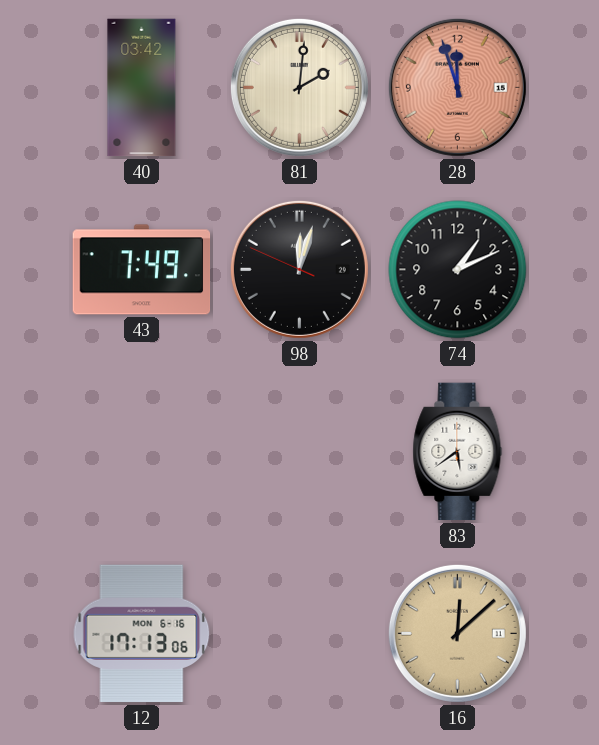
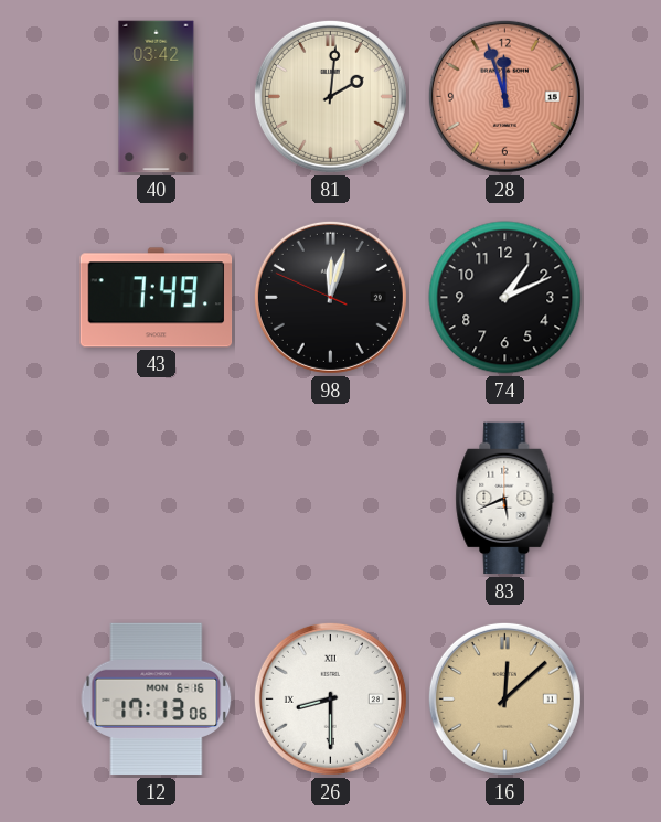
83: 5:39 -> 5:41 (505, 499)
26: none -> 8:30 (330, 698)
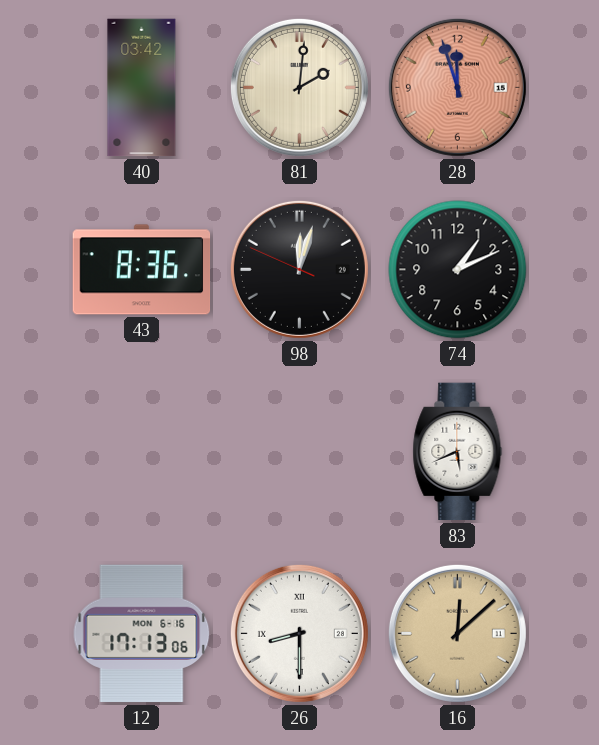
43: 7:49 -> 8:36 (142, 270)
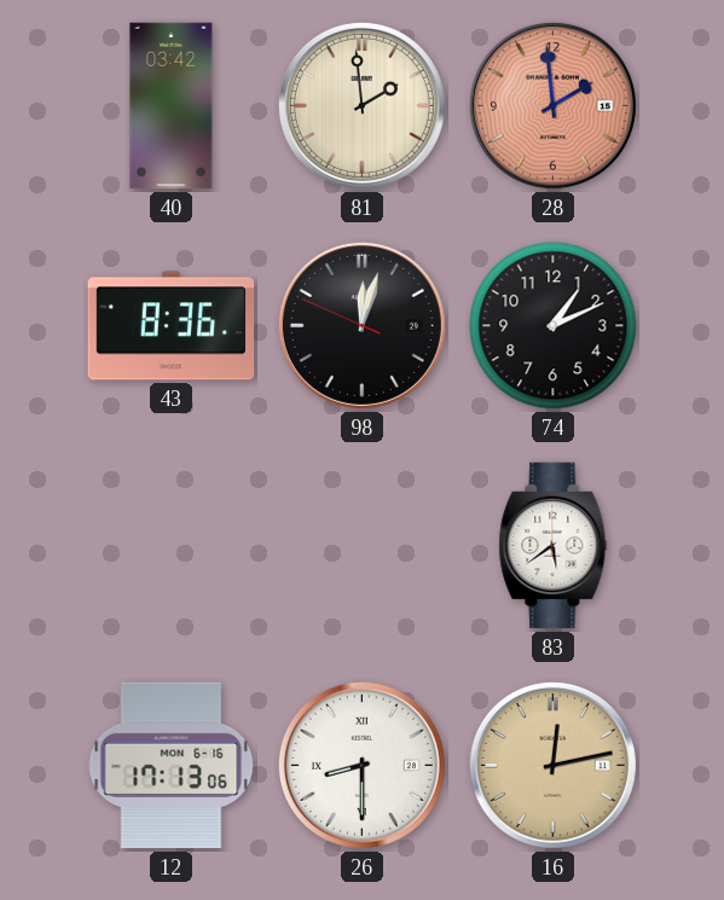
81: 2:01 -> 1:59 (361, 105)
28: 11:57 -> 1:59 (552, 105)
83: 5:41 -> 5:39 (554, 546)
16: 12:08 -> 12:13 (552, 765)
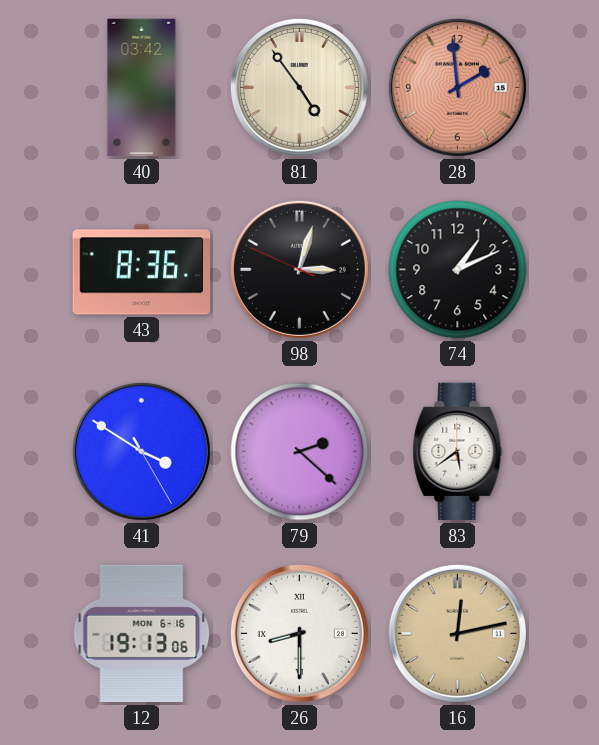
81: 1:59 -> 4:54 (299, 87)
98: 12:02 -> 3:02 (299, 269)
41: none -> 3:50 (141, 451)
79: none -> 2:22 (300, 452)
12: 17:13 -> 19:13 (142, 634)
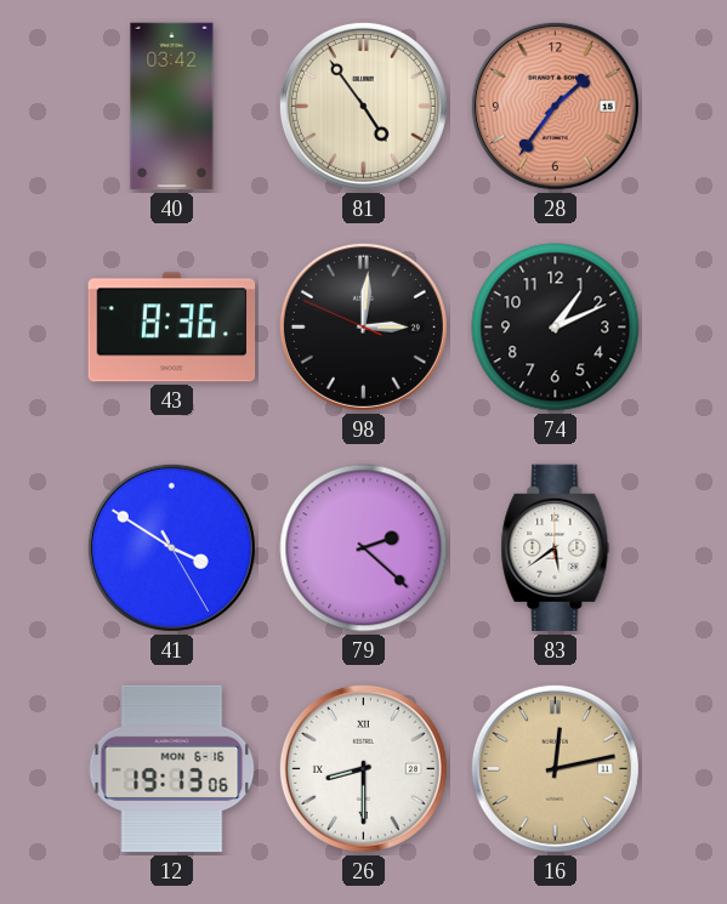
28: 1:59 -> 1:36 (555, 106)
98: 3:02 -> 3:00 (363, 326)
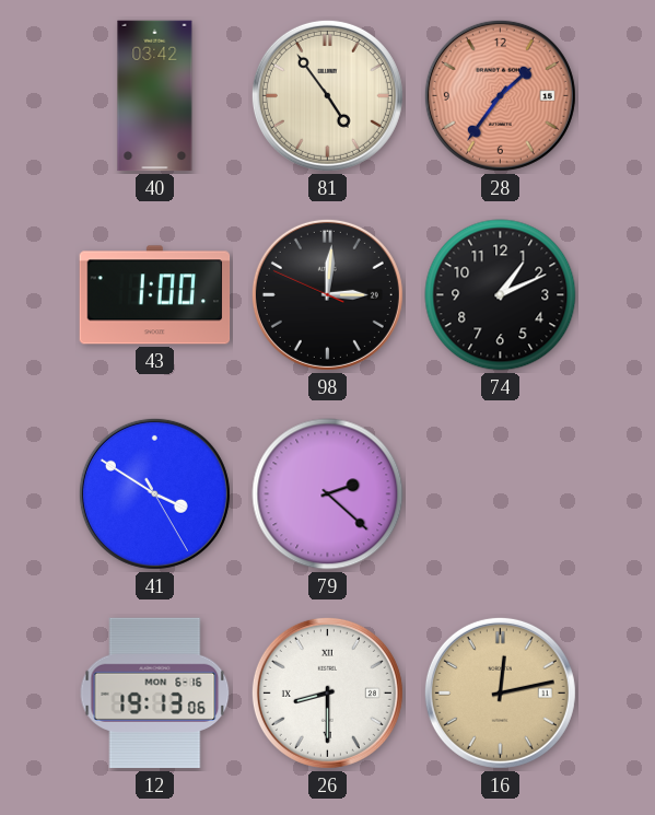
43: 8:36 -> 1:00 (155, 295)
83: 5:39 -> none (556, 548)
